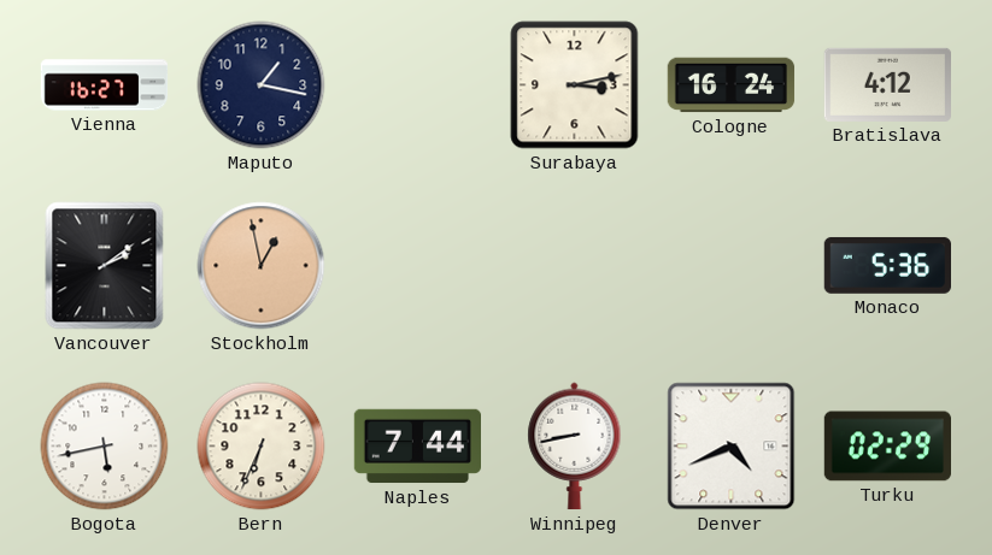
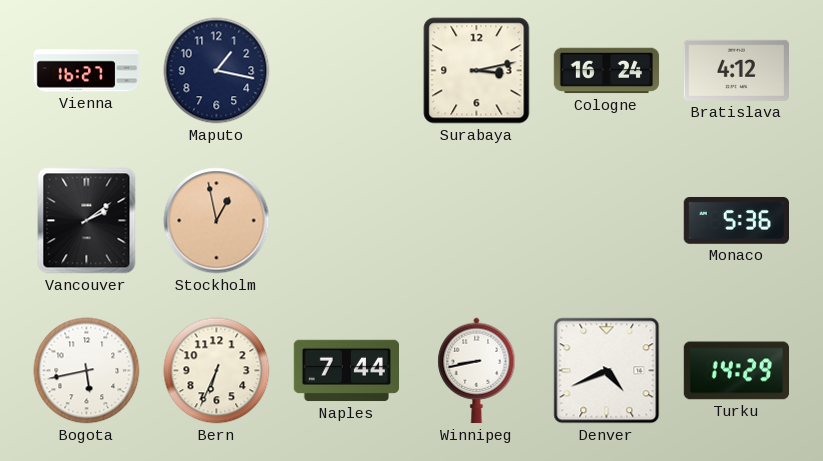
Turku: 02:29 -> 14:29 (736, 371)
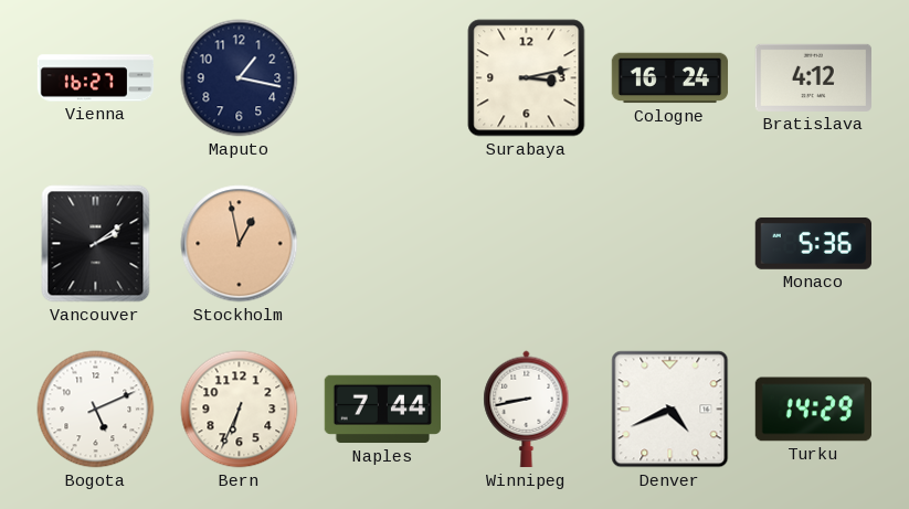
Bogota: 5:43 -> 5:11 (96, 410)
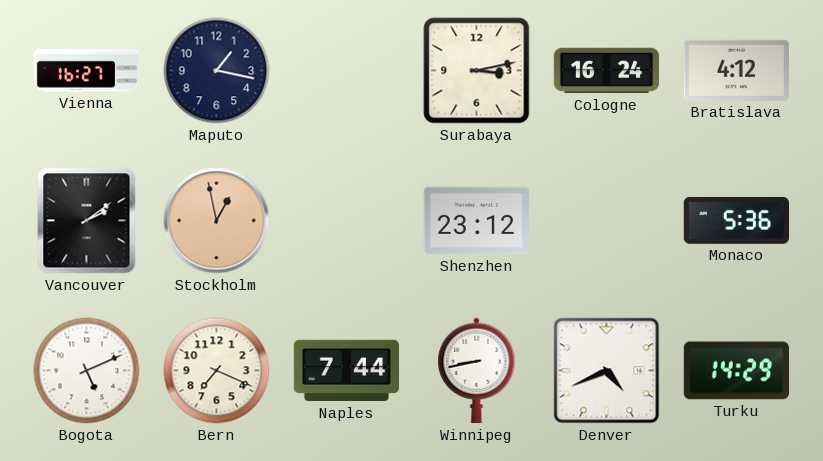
Shenzhen: none -> 23:12 (476, 221)
Bern: 6:34 -> 7:19 (217, 371)
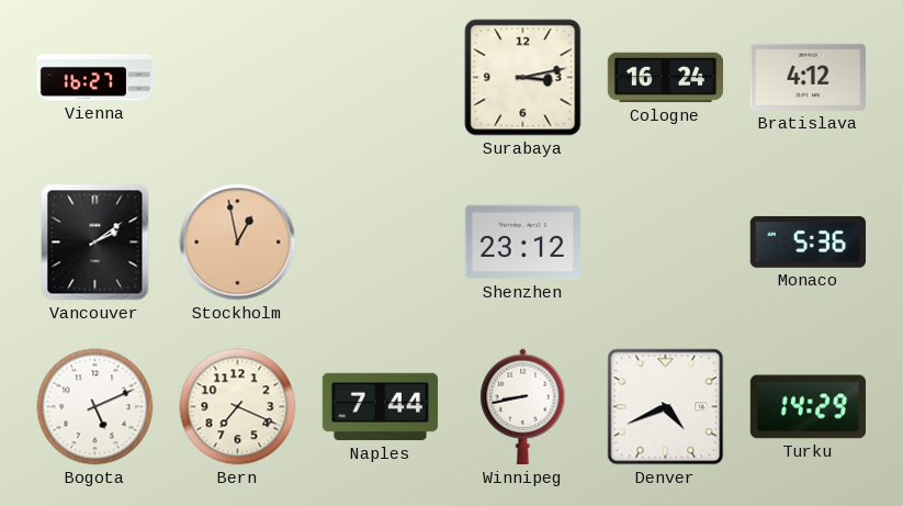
Maputo: 1:17 -> none (217, 71)
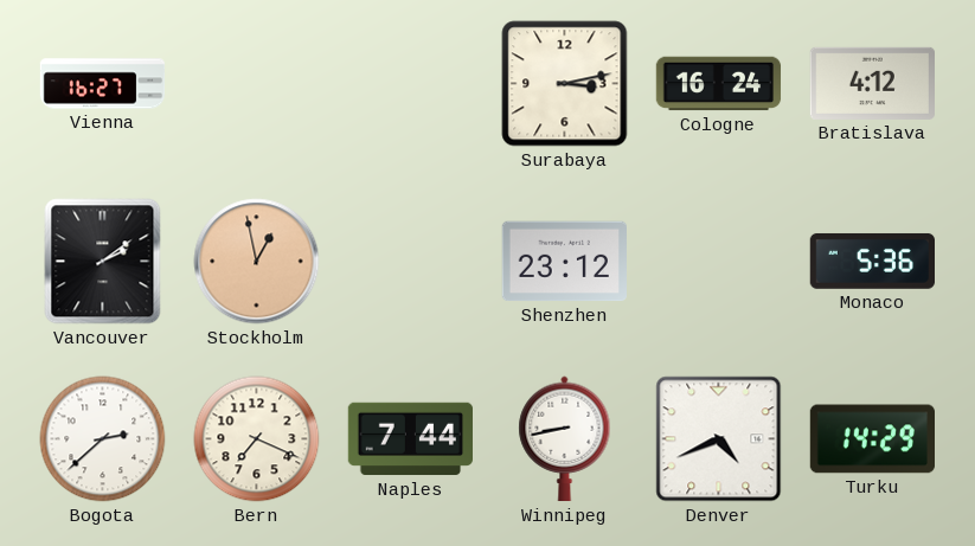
Bogota: 5:11 -> 2:38 (103, 439)
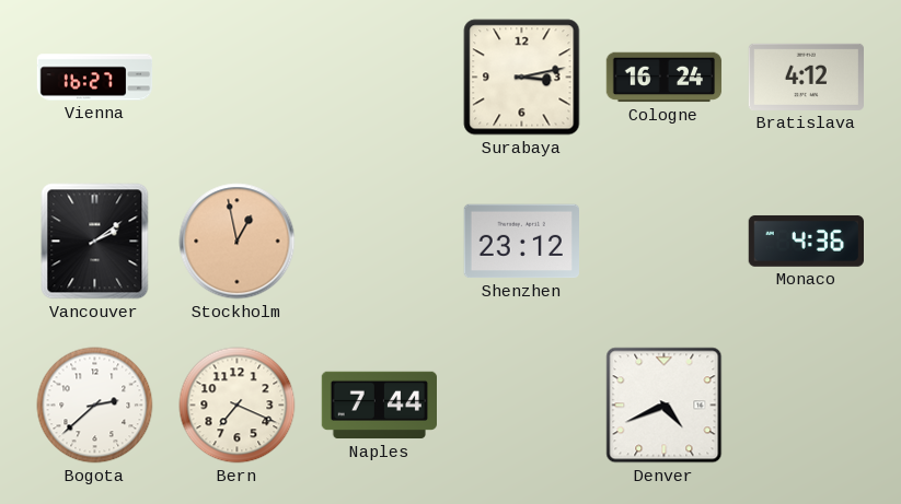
Monaco: 5:36 -> 4:36 (806, 242)
Winnipeg: 8:43 -> none (565, 439)
Turku: 14:29 -> none (872, 439)
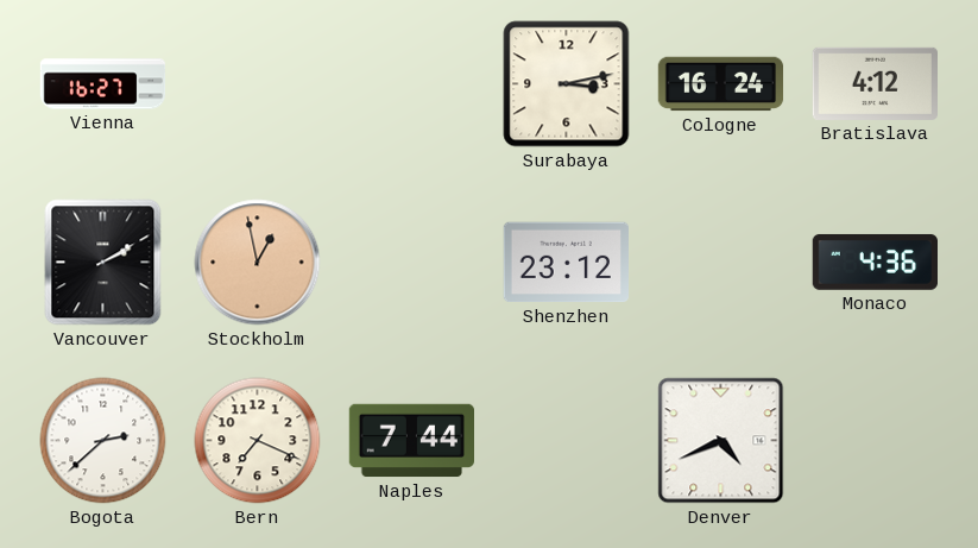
Vancouver: 2:09 -> 2:10 (103, 263)
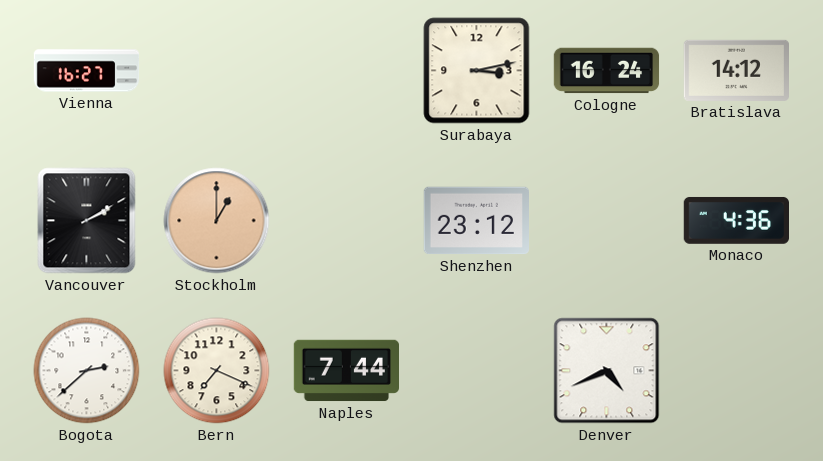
Bratislava: 4:12 -> 14:12 (736, 70)
Stockholm: 12:58 -> 1:00 (217, 221)
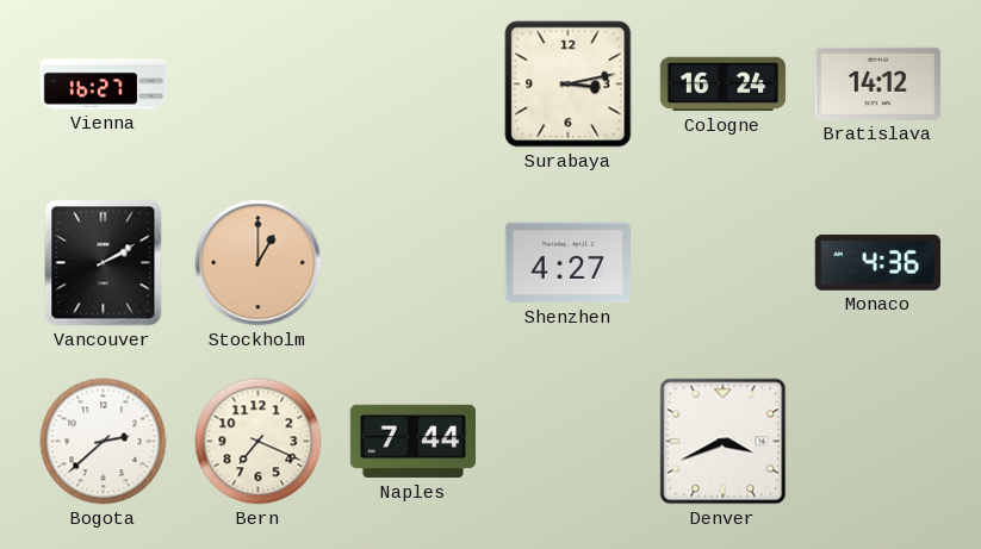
Shenzhen: 23:12 -> 4:27 (567, 263)
Denver: 4:41 -> 3:41 (724, 442)
